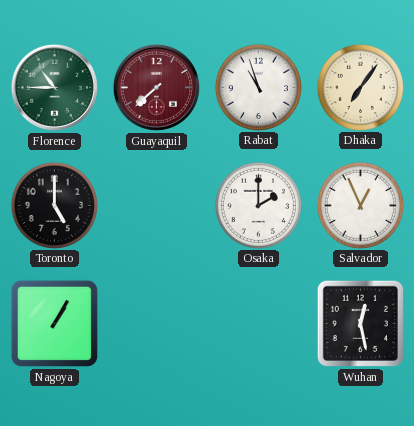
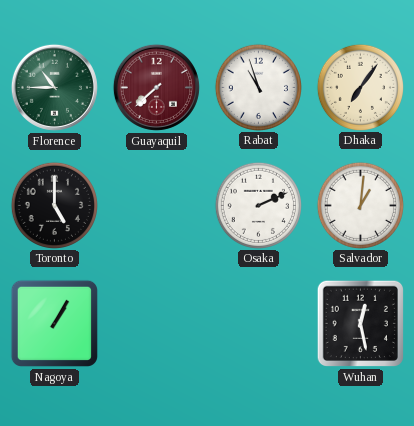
Osaka: 2:00 -> 2:11 (258, 205)
Salvador: 12:56 -> 1:01 (360, 205)
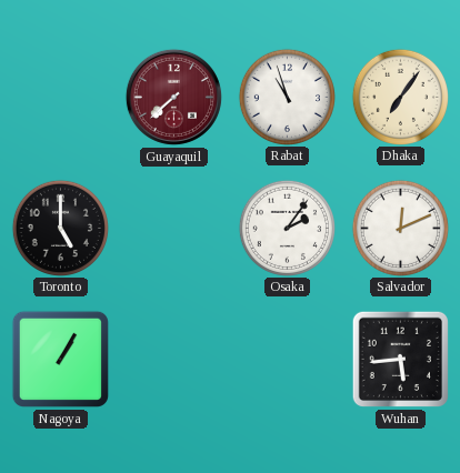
Florence: 10:45 -> none (54, 87)
Osaka: 2:11 -> 2:06 (287, 228)
Salvador: 1:01 -> 12:11 (400, 228)
Wuhan: 12:28 -> 5:44 (400, 359)
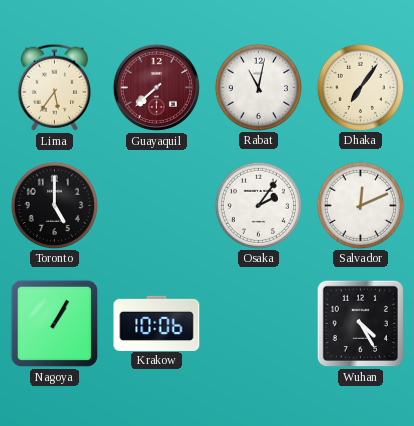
Lima: none -> 5:36 (54, 87)
Rabat: 10:57 -> 11:02 (258, 87)
Krakow: none -> 10:06 (157, 323)
Wuhan: 5:44 -> 4:25 (360, 323)
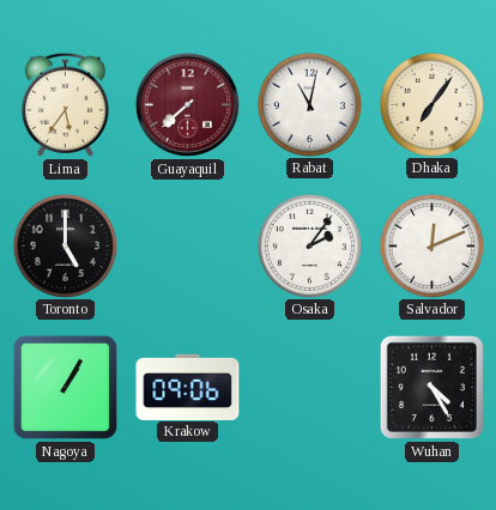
Krakow: 10:06 -> 09:06 (188, 387)
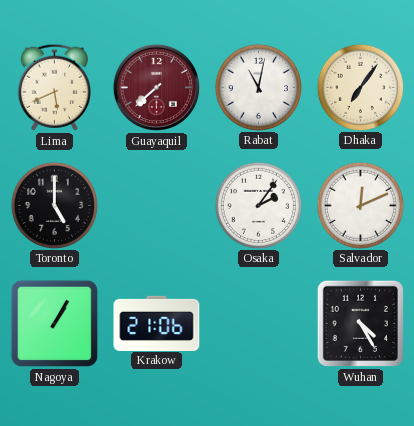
Lima: 5:36 -> 5:41 (54, 87)
Krakow: 09:06 -> 21:06 (157, 323)
